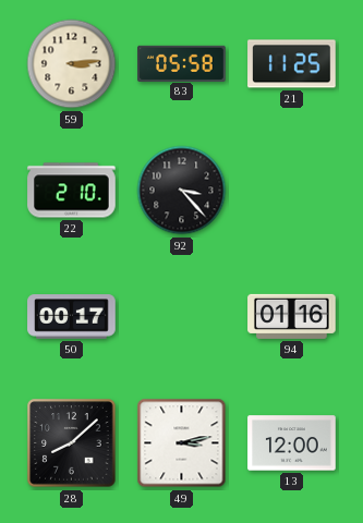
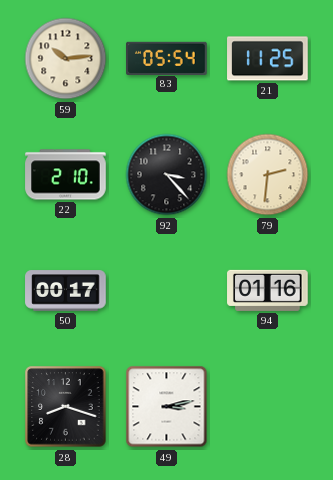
59: 3:14 -> 10:14 (66, 59)
83: 05:58 -> 05:54 (167, 58)
79: none -> 2:31 (268, 175)
28: 8:08 -> 8:18 (66, 407)
13: 12:00 -> none (292, 443)
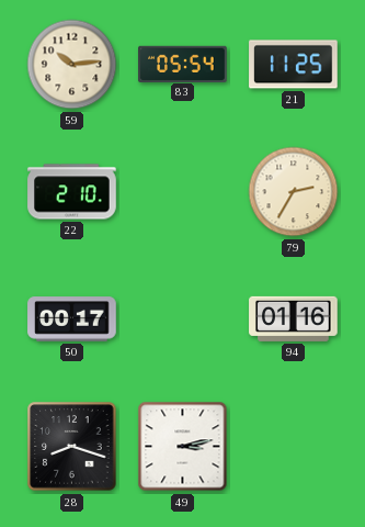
92: 3:23 -> none (167, 175)
79: 2:31 -> 2:35 (294, 192)
